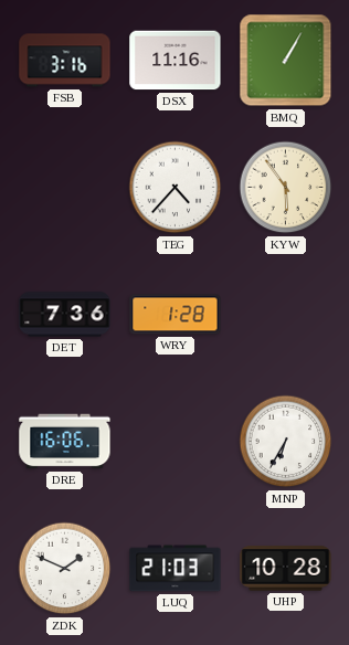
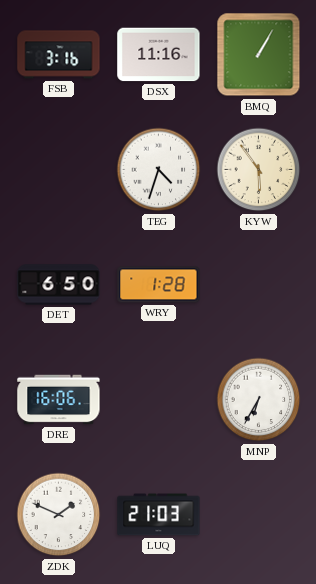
TEG: 4:37 -> 4:33 (159, 170)
DET: 7:36 -> 6:50 (59, 285)
UHP: 10:28 -> none (286, 569)
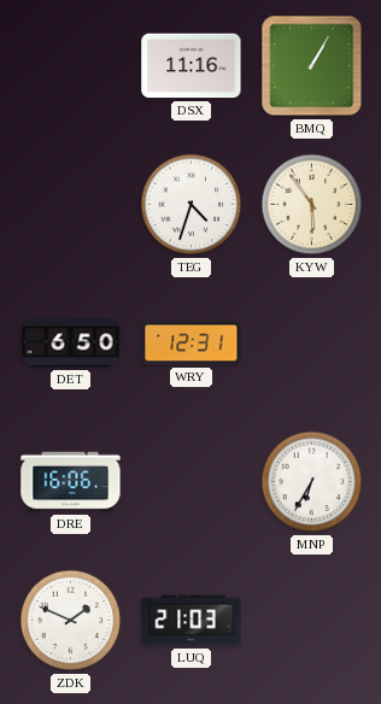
FSB: 3:16 -> none (59, 55)
WRY: 1:28 -> 12:31 (192, 344)
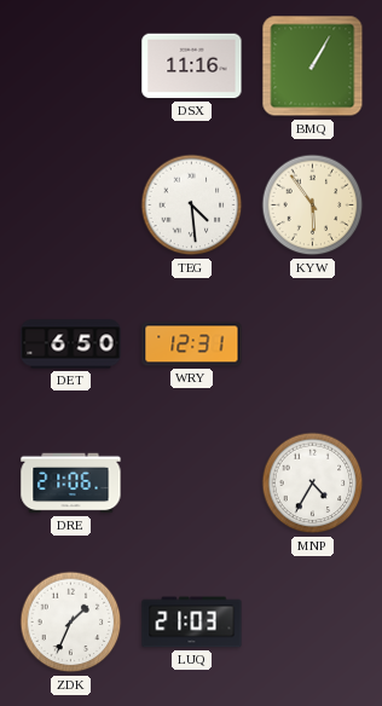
TEG: 4:33 -> 4:29 (192, 206)
DRE: 16:06 -> 21:06 (71, 484)
MNP: 6:35 -> 4:35 (313, 484)
ZDK: 1:49 -> 1:34 (71, 623)
